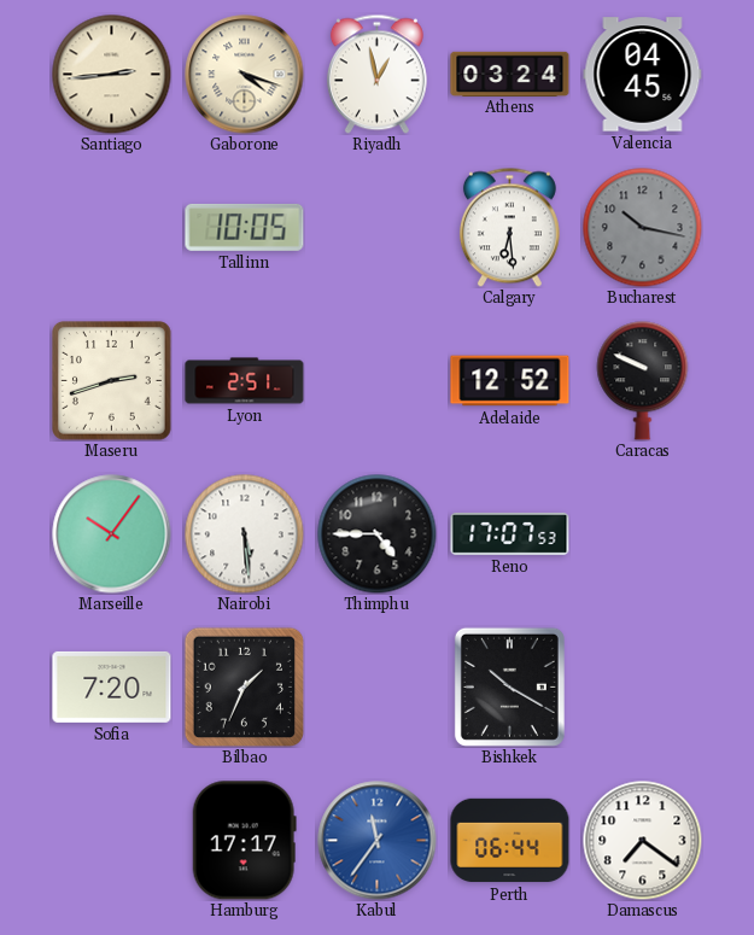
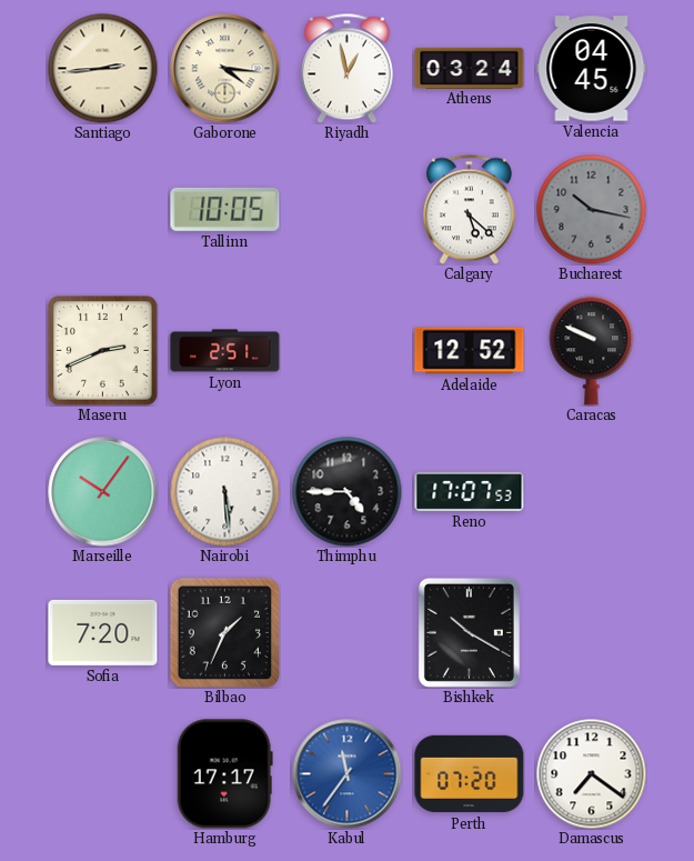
Gaborone: 4:18 -> 4:16 (225, 69)
Calgary: 6:29 -> 5:22 (469, 209)
Maseru: 2:42 -> 2:41 (103, 351)
Perth: 06:44 -> 07:20 (470, 774)
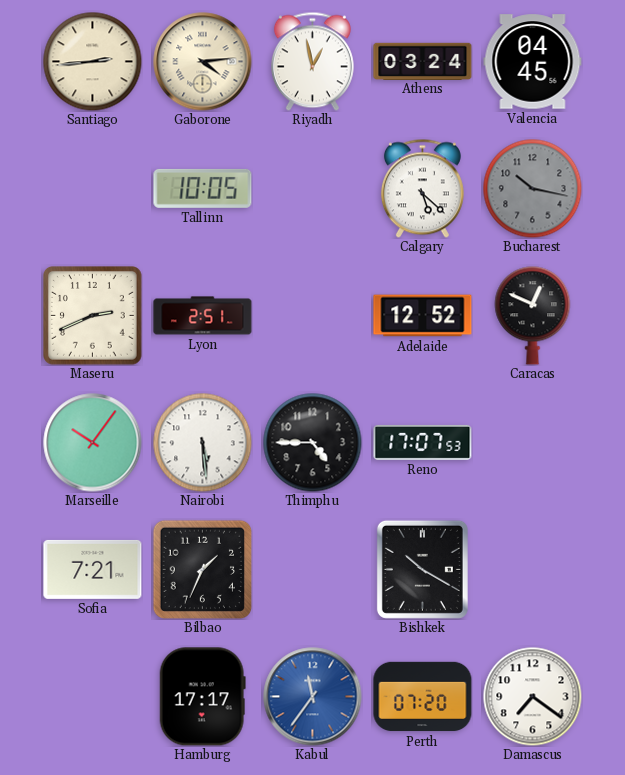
Gaborone: 4:16 -> 4:14 (203, 62)
Caracas: 9:49 -> 12:49 (533, 316)
Sofia: 7:20 -> 7:21 (93, 569)
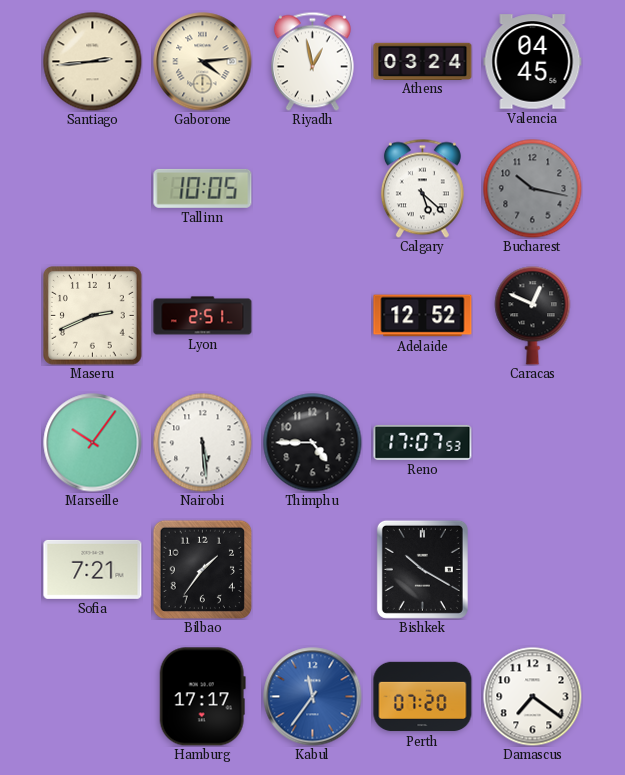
Bilbao: 1:34 -> 1:36 (202, 569)
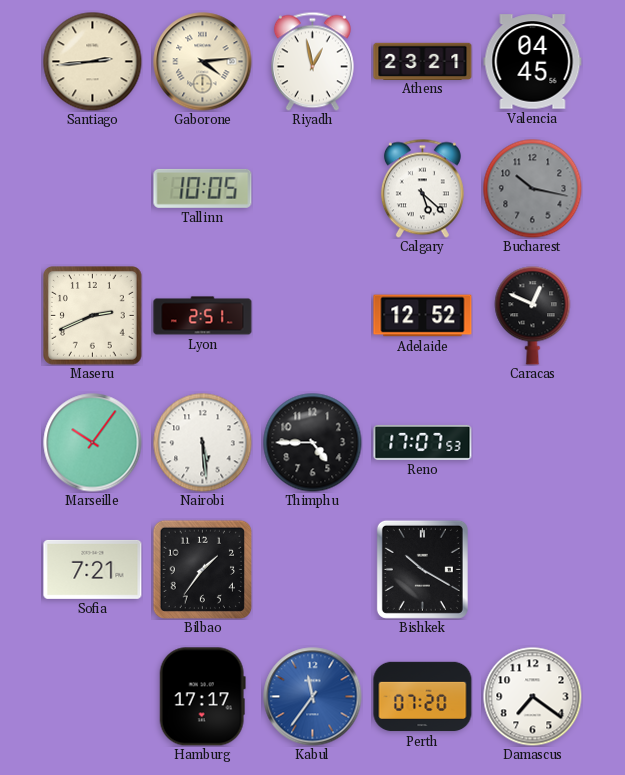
Athens: 03:24 -> 23:21 (423, 61)
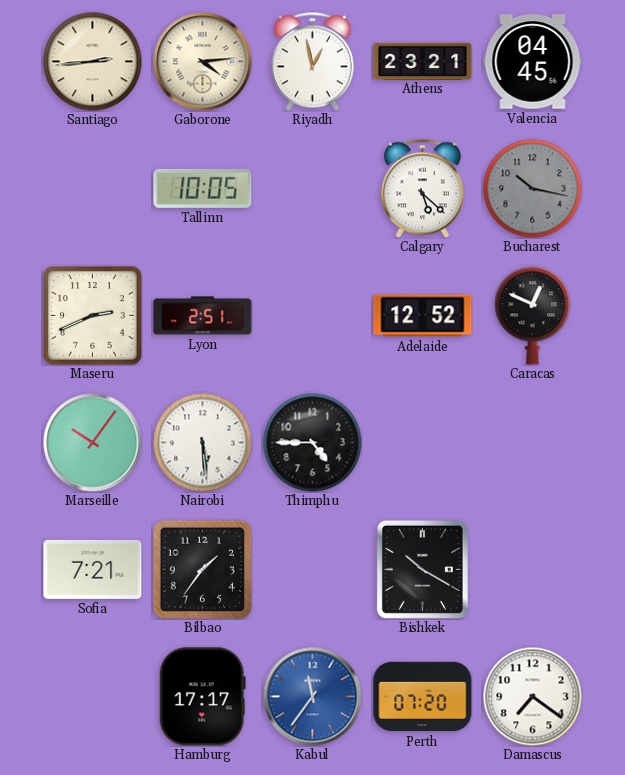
Reno: 17:07 -> none (423, 442)
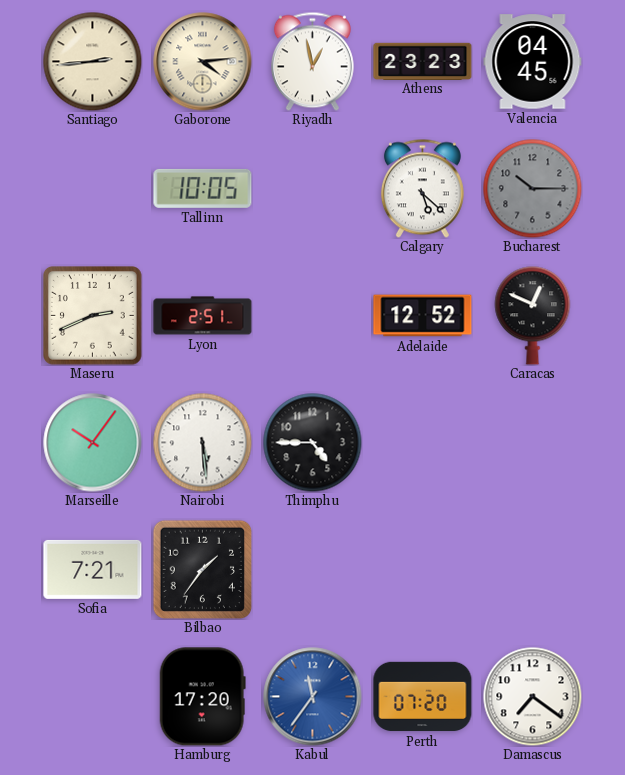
Athens: 23:21 -> 23:23 (423, 61)
Bucharest: 10:17 -> 10:15 (533, 189)
Bishkek: 10:20 -> none (422, 569)
Hamburg: 17:17 -> 17:20 (202, 697)
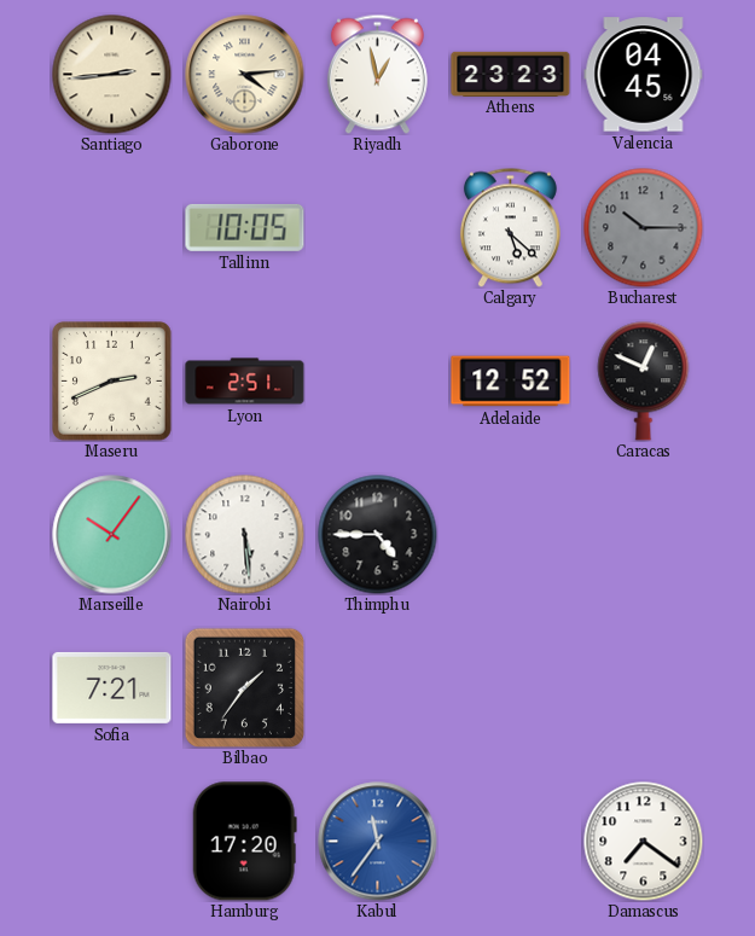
Perth: 07:20 -> none (423, 697)
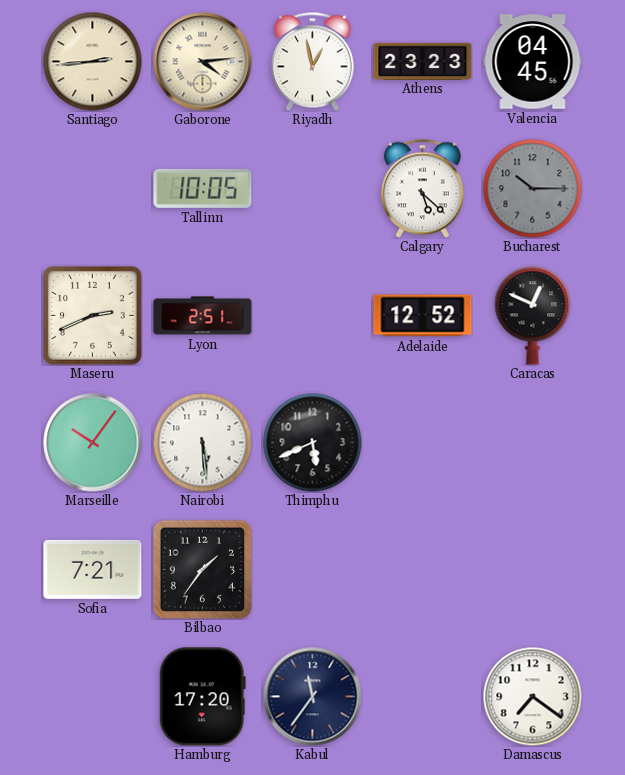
Thimphu: 4:45 -> 5:41 (313, 443)
Kabul dial: blue -> navy (313, 697)
